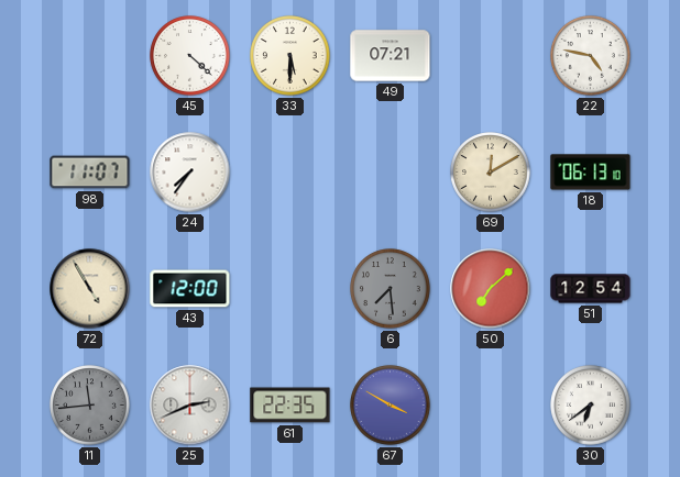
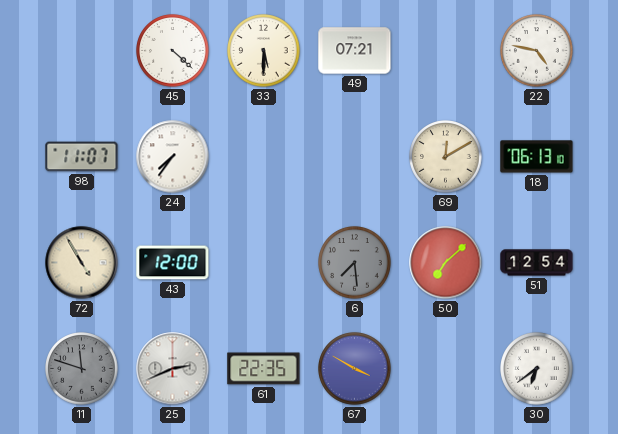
11: 11:44 -> 11:48 (82, 369)
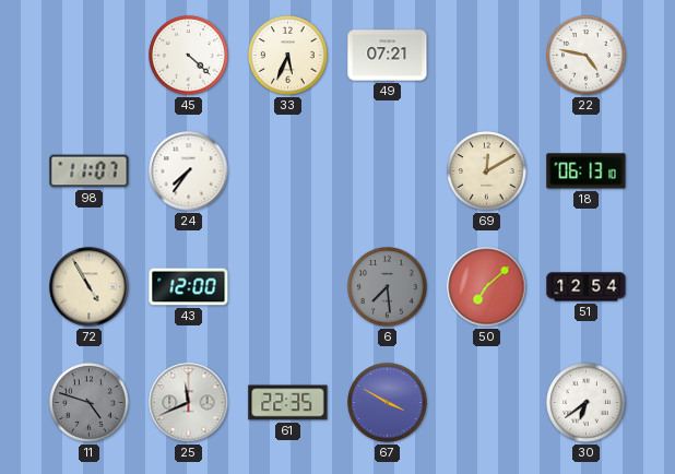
33: 5:30 -> 5:34 (288, 56)
11: 11:48 -> 4:48 (90, 403)
25: 2:41 -> 11:41 (189, 403)
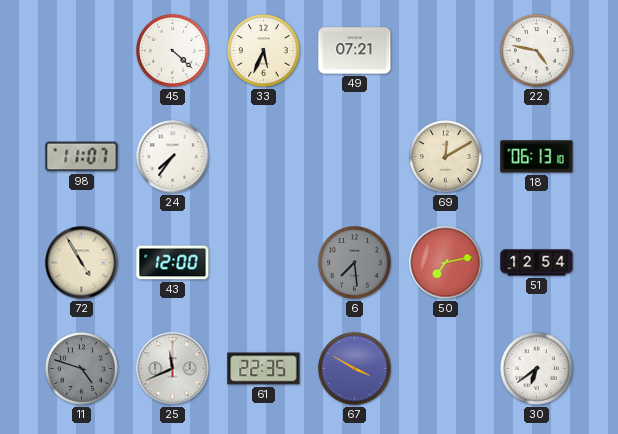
50: 7:08 -> 7:13 (446, 263)
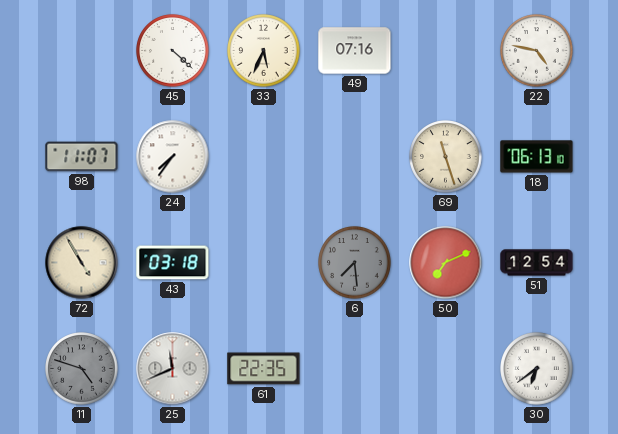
49: 07:21 -> 07:16 (355, 51)
69: 12:10 -> 11:27 (446, 157)
43: 12:00 -> 03:18 (173, 263)
50: 7:13 -> 7:11 (446, 263)
67: 3:50 -> none (355, 369)
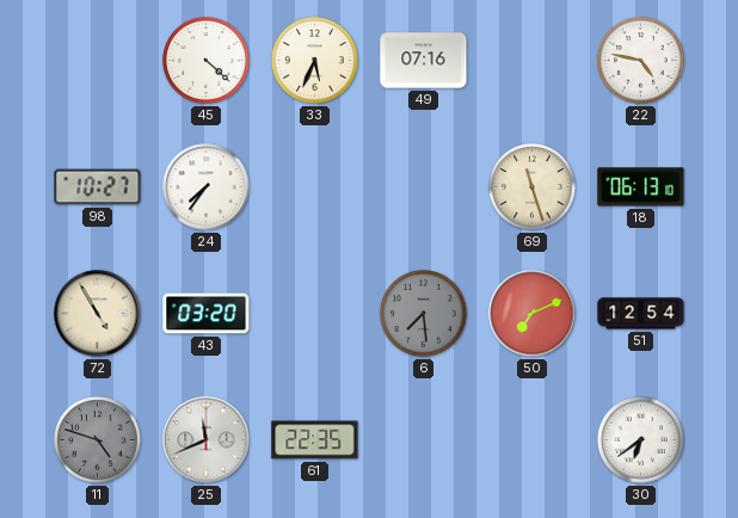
98: 11:07 -> 10:27 (98, 187)
43: 03:18 -> 03:20 (207, 314)
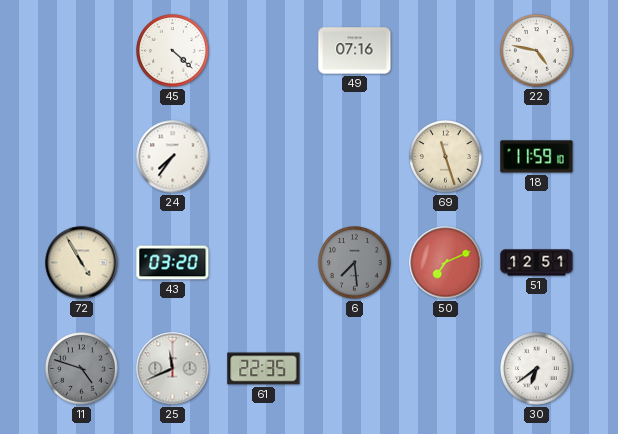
33: 5:34 -> none (315, 61)
98: 10:27 -> none (98, 187)
18: 06:13 -> 11:59 (537, 157)
51: 12:54 -> 12:51 (537, 263)
